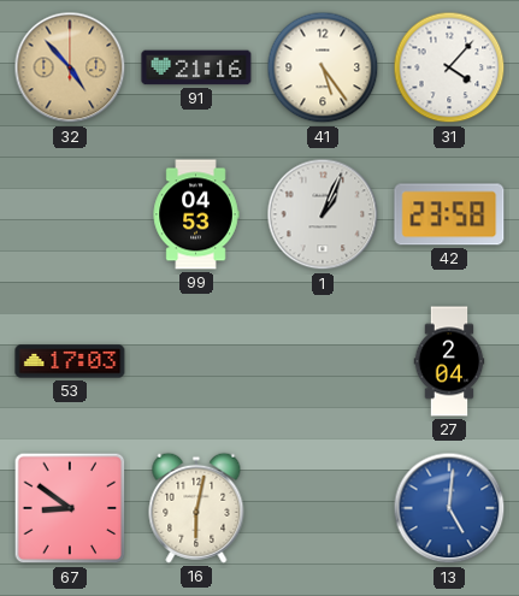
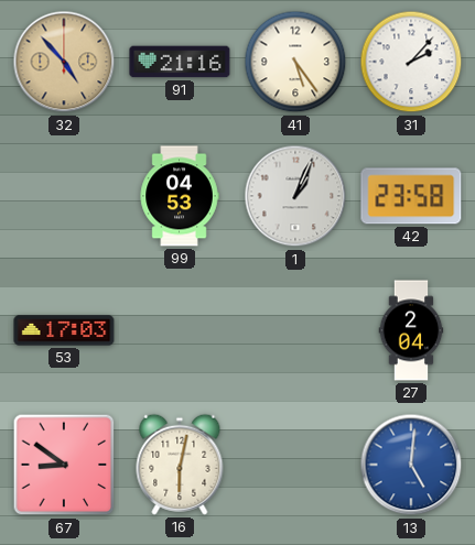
31: 4:07 -> 2:07 (411, 62)
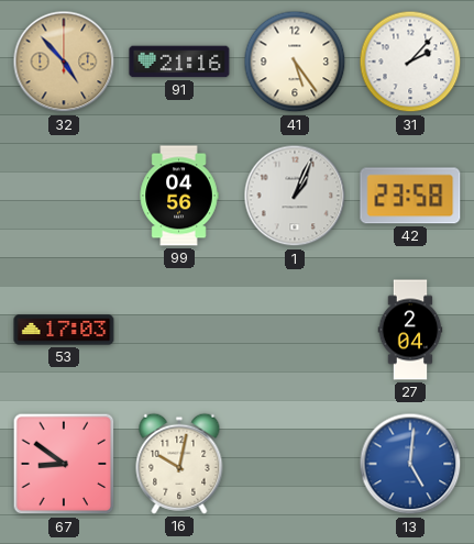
99: 04:53 -> 04:56 (179, 196)
16: 6:02 -> 10:02 (179, 464)
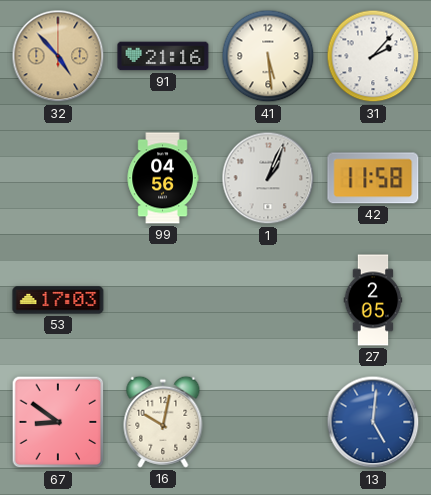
41: 5:24 -> 5:29 (268, 56)
42: 23:58 -> 11:58 (373, 178)
27: 2:04 -> 2:05 (373, 300)
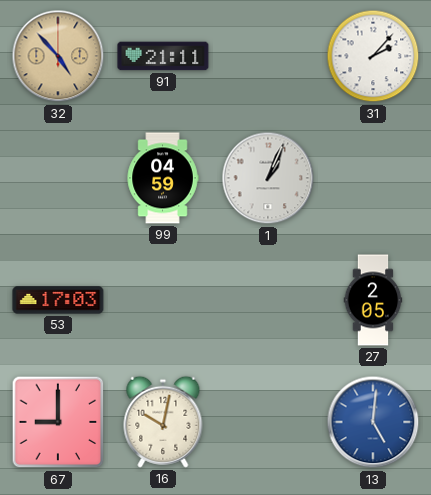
91: 21:16 -> 21:11 (163, 56)
41: 5:29 -> none (268, 56)
99: 04:56 -> 04:59 (163, 178)
42: 11:58 -> none (373, 178)
67: 8:51 -> 9:00 (58, 422)
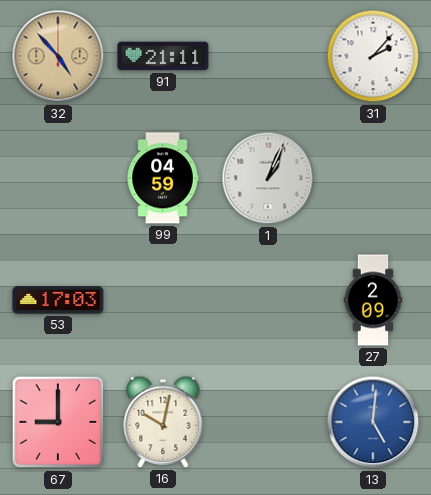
27: 2:05 -> 2:09 (373, 300)
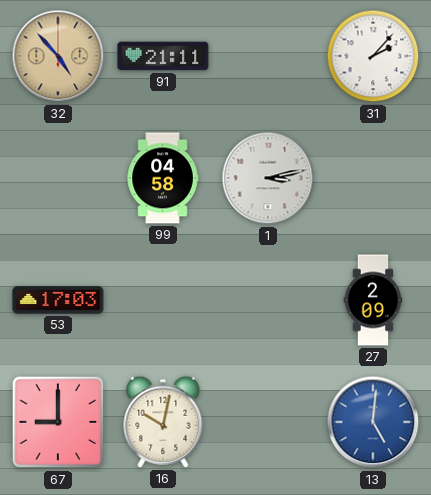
99: 04:59 -> 04:58 (163, 178)
1: 1:04 -> 3:13 (268, 178)
